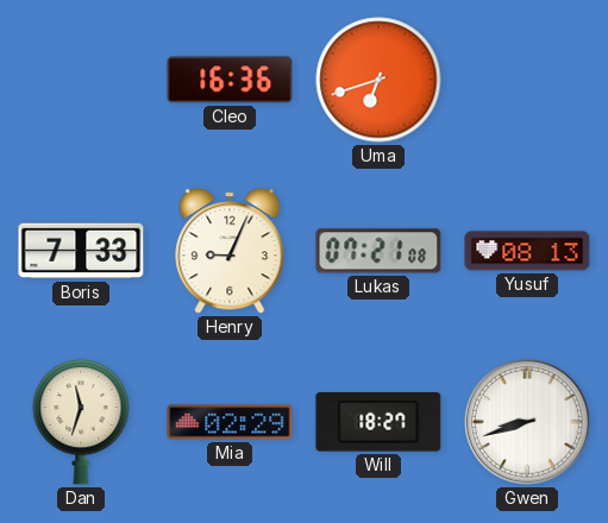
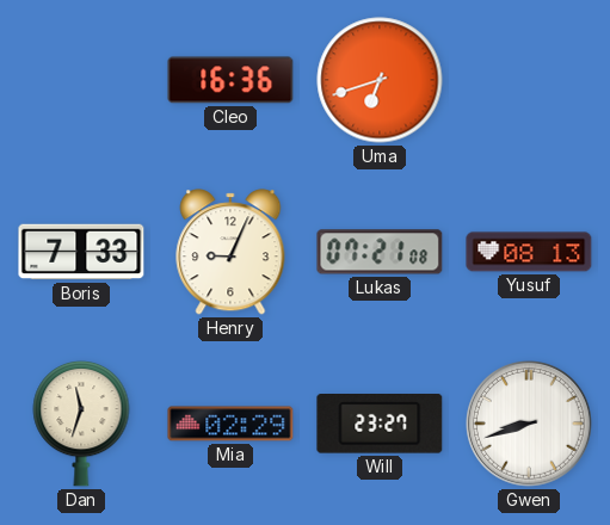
Will: 18:27 -> 23:27 (380, 424)
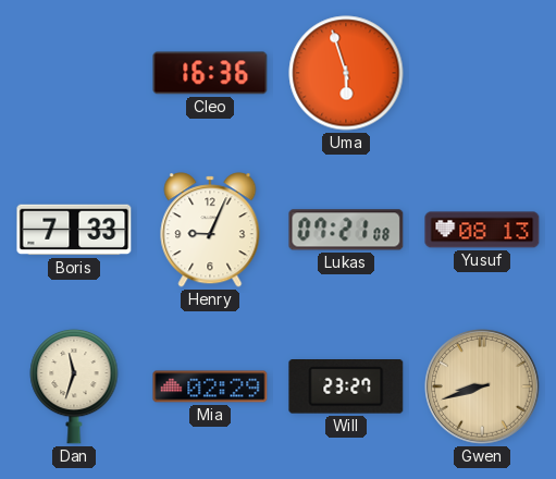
Uma: 6:42 -> 5:57 (346, 73)
Gwen dial: white -> champagne (483, 388)
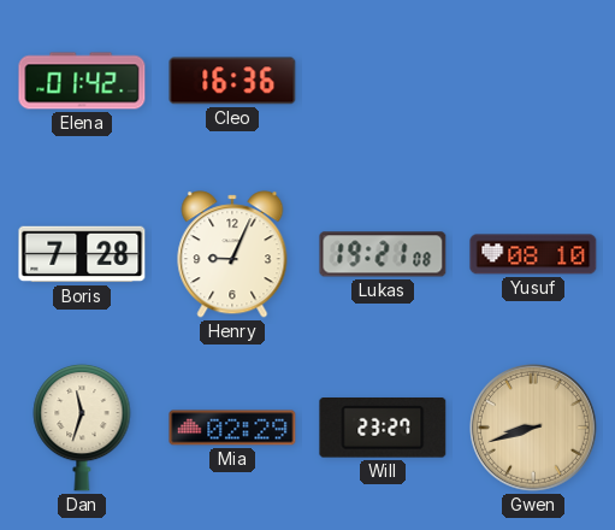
Elena: none -> 01:42 (82, 81)
Uma: 5:57 -> none (346, 73)
Boris: 7:33 -> 7:28 (82, 254)
Lukas: 07:21 -> 19:21 (383, 254)
Yusuf: 08:13 -> 08:10 (533, 254)
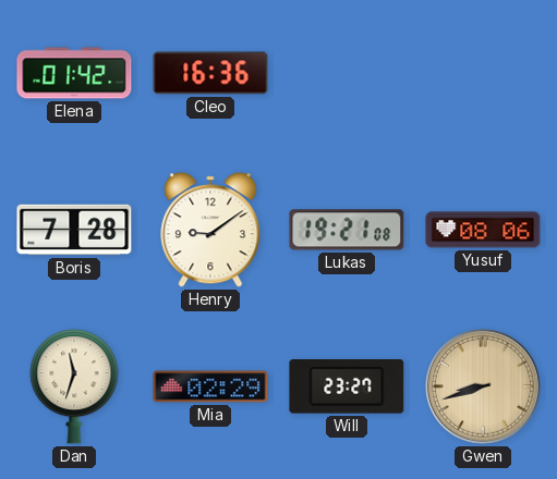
Henry: 9:04 -> 9:09 (210, 230)
Yusuf: 08:10 -> 08:06 (483, 230)
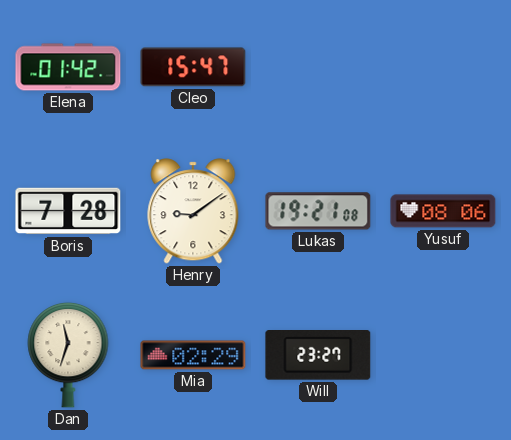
Cleo: 16:36 -> 15:47 (193, 67)
Gwen: 8:42 -> none (484, 388)
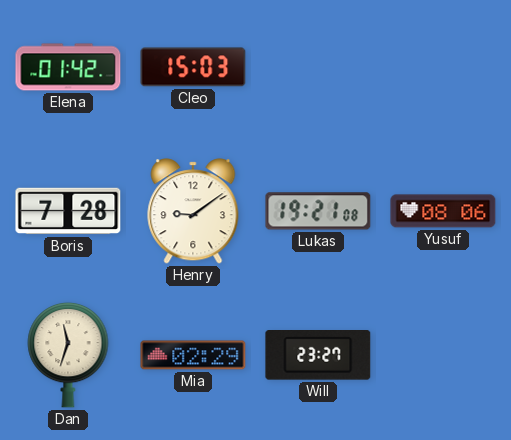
Cleo: 15:47 -> 15:03 (193, 67)
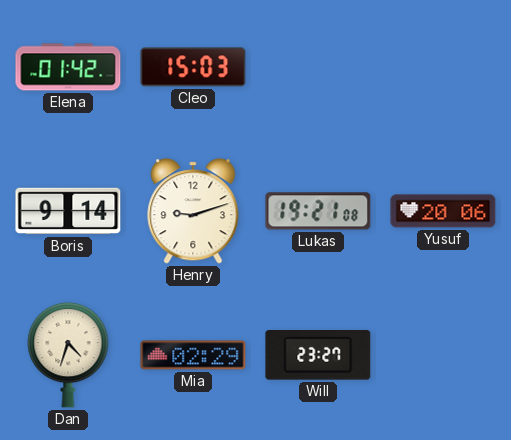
Boris: 7:28 -> 9:14 (68, 211)
Henry: 9:09 -> 9:12 (193, 211)
Yusuf: 08:06 -> 20:06 (443, 211)
Dan: 11:33 -> 4:33 (68, 355)
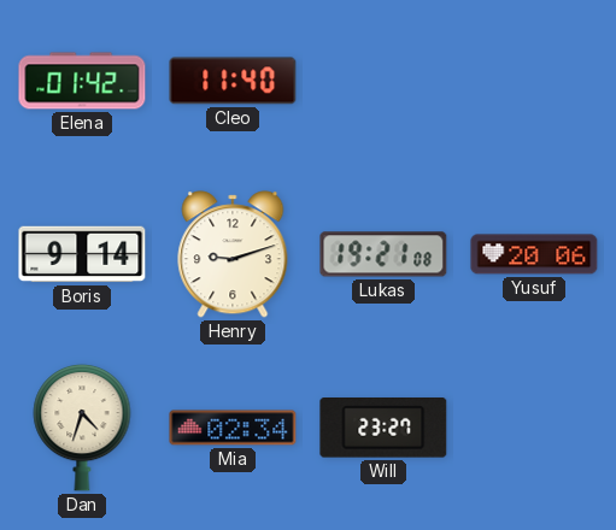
Cleo: 15:03 -> 11:40 (233, 81)
Mia: 02:29 -> 02:34 (233, 428)
